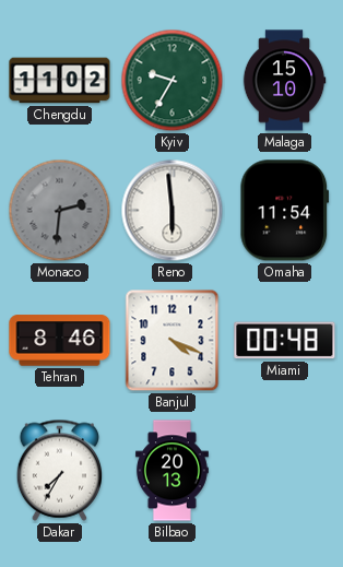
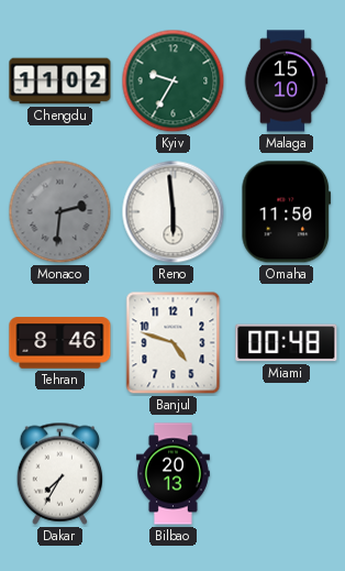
Omaha: 11:54 -> 11:50 (287, 212)
Banjul: 4:19 -> 4:48 (174, 343)
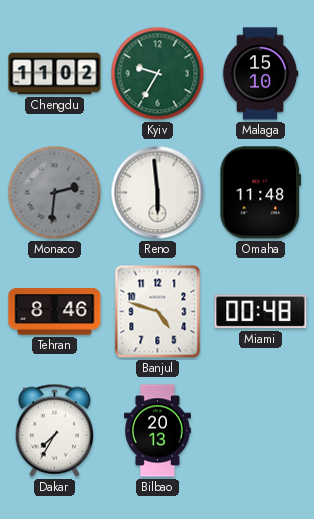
Omaha: 11:50 -> 11:48 (261, 193)
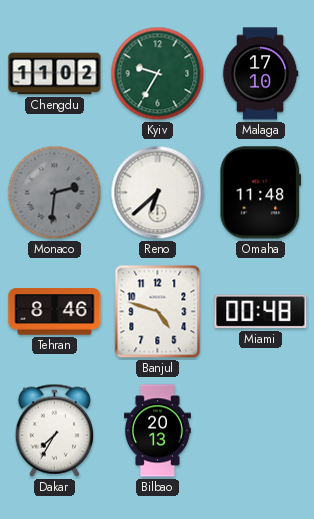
Malaga: 15:10 -> 17:10 (260, 74)
Reno: 5:59 -> 6:38 (158, 193)
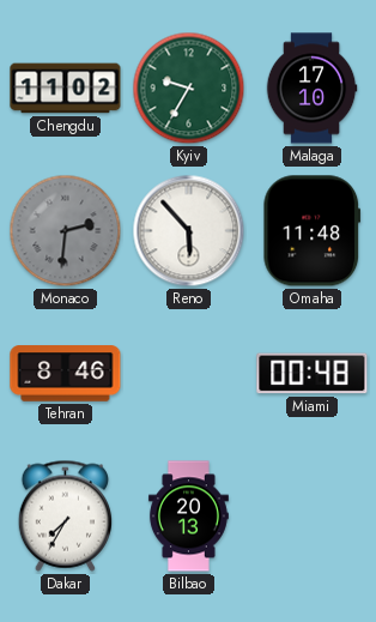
Reno: 6:38 -> 5:53 (189, 231)
Banjul: 4:48 -> none (158, 312)
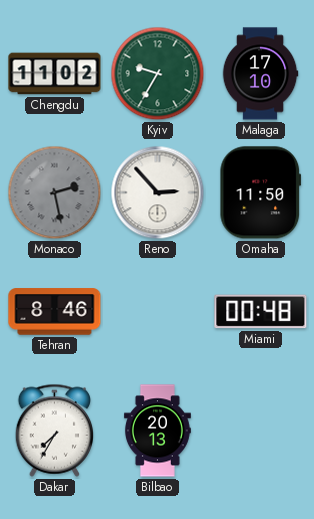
Monaco: 2:31 -> 2:28 (55, 193)
Reno: 5:53 -> 2:53 (158, 193)
Omaha: 11:48 -> 11:50 (261, 193)
